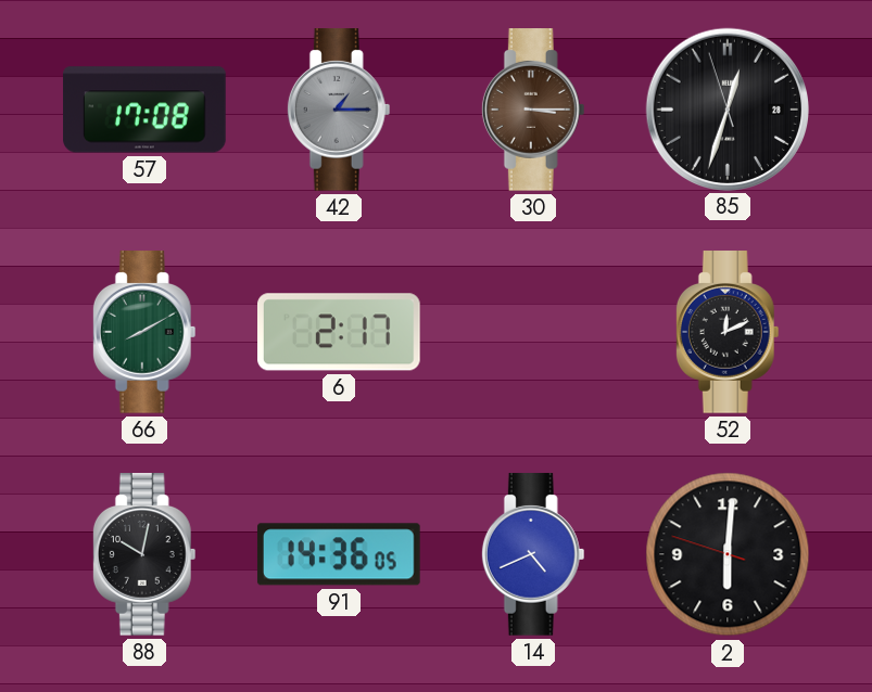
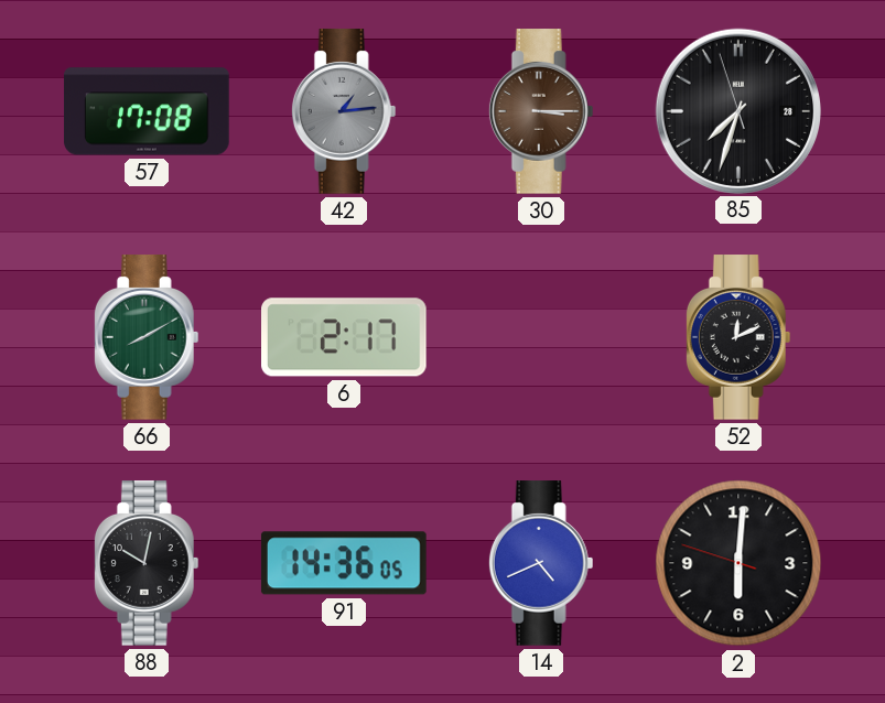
42: 1:15 -> 1:14 (344, 111)
85: 12:32 -> 7:32 (737, 110)
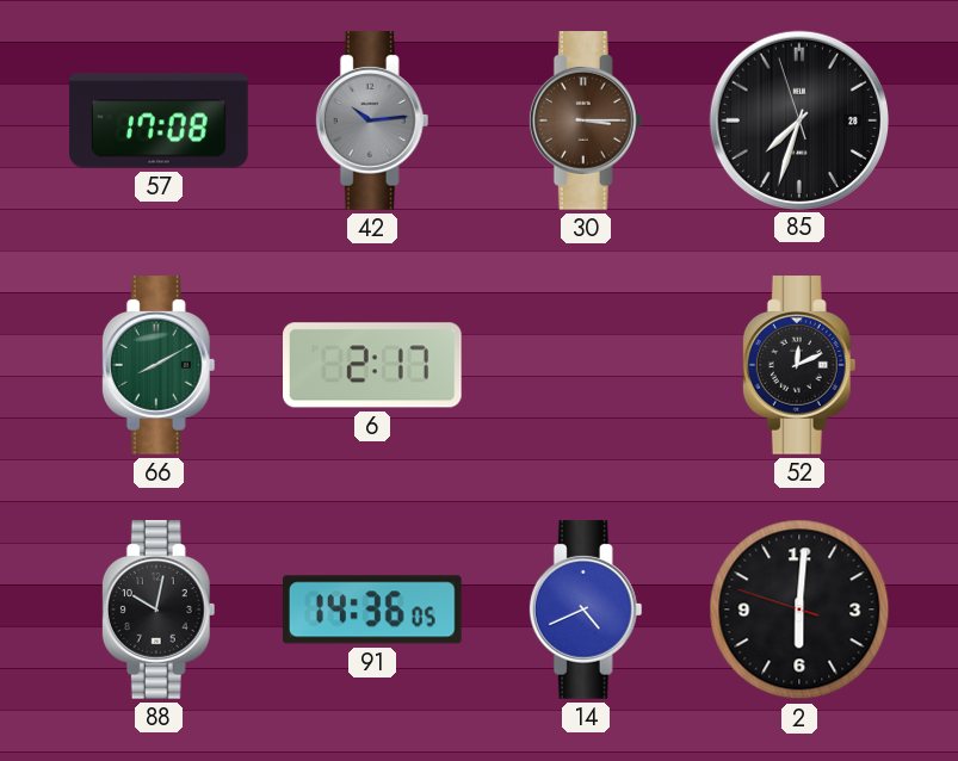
42: 1:14 -> 10:14 (372, 120)
